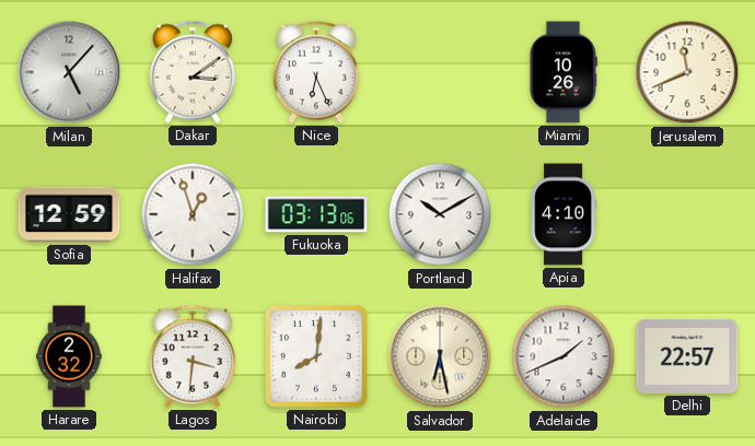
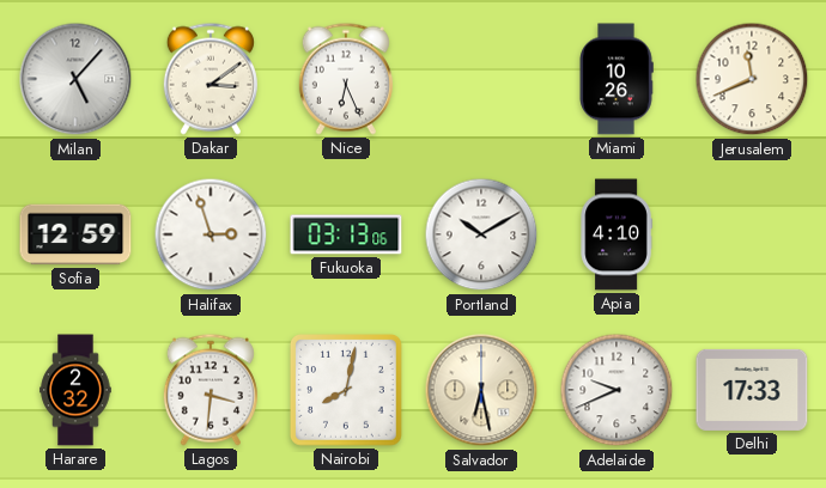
Halifax: 12:57 -> 2:57 (211, 234)
Nairobi: 8:01 -> 8:02 (347, 391)
Adelaide: 1:41 -> 9:41 (617, 390)
Delhi: 22:57 -> 17:33 (752, 390)
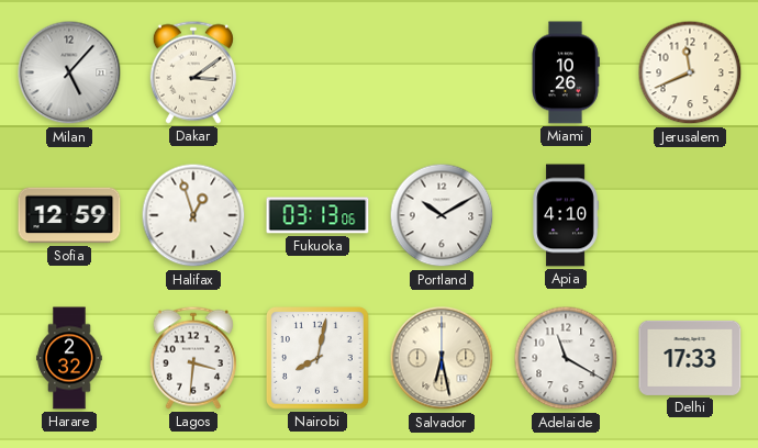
Nice: 6:26 -> none (346, 79)
Halifax: 2:57 -> 12:57 (193, 215)
Adelaide: 9:41 -> 11:20 (566, 358)
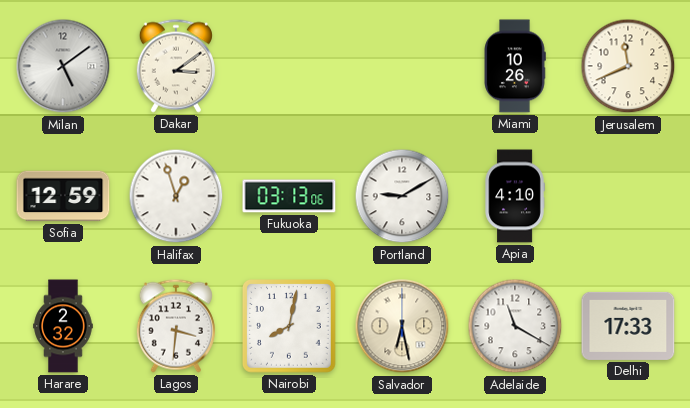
Milan: 5:07 -> 5:09 (63, 66)
Portland: 10:10 -> 9:10 (402, 196)
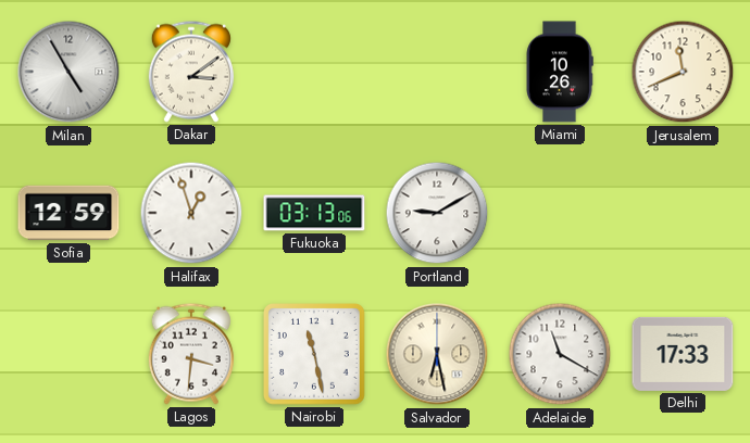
Milan: 5:09 -> 4:55 (68, 72)
Apia: 4:10 -> none (515, 196)
Harare: 2:32 -> none (63, 326)
Nairobi: 8:02 -> 11:28 (315, 355)
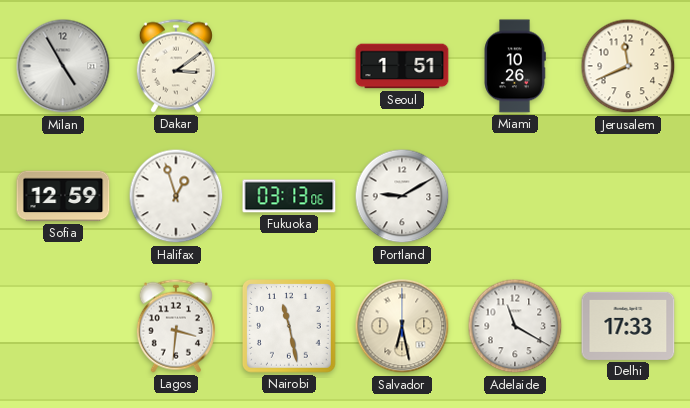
Seoul: none -> 1:51 (402, 66)
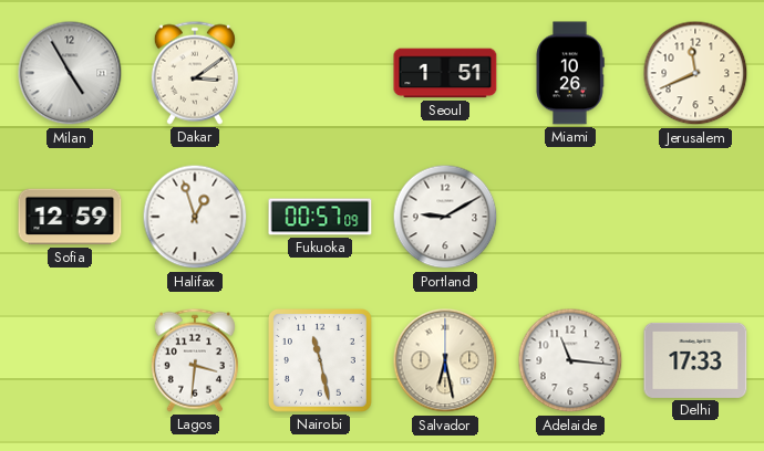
Fukuoka: 03:13 -> 00:57 (320, 217)
Adelaide: 11:20 -> 11:16 (570, 360)
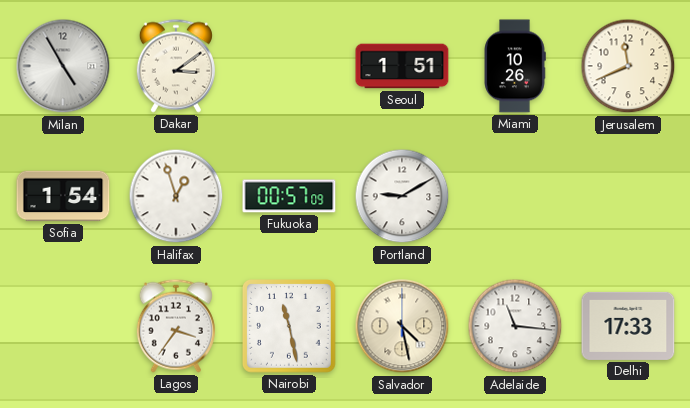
Sofia: 12:59 -> 1:54 (63, 196)
Lagos: 3:31 -> 3:36 (176, 326)
Salvador: 6:28 -> 4:28 (402, 326)
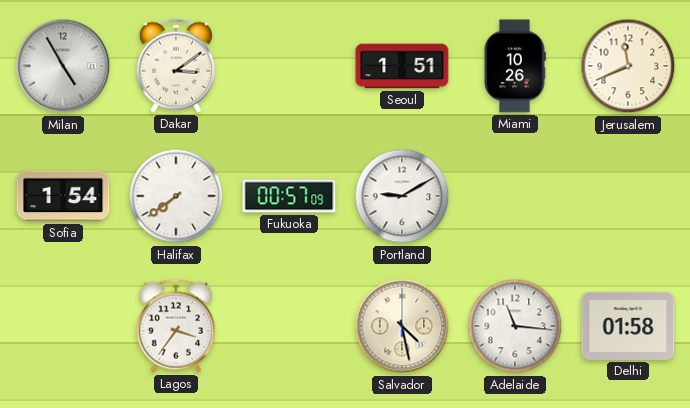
Halifax: 12:57 -> 7:39 (176, 196)
Nairobi: 11:28 -> none (290, 327)
Delhi: 17:33 -> 01:58 (628, 326)
